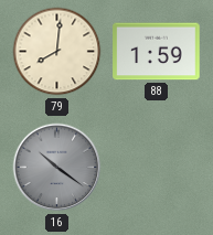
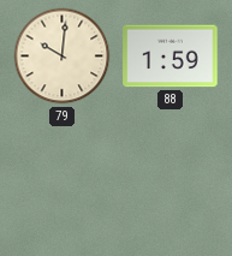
79: 8:01 -> 10:01 (63, 56)
16: 10:21 -> none (57, 168)
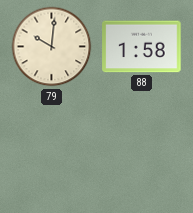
88: 1:59 -> 1:58 (142, 47)
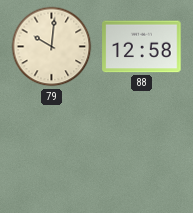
88: 1:58 -> 12:58 (142, 47)
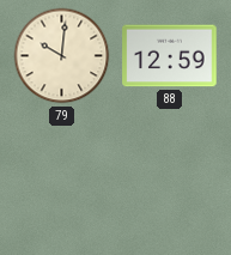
88: 12:58 -> 12:59 (170, 56)
